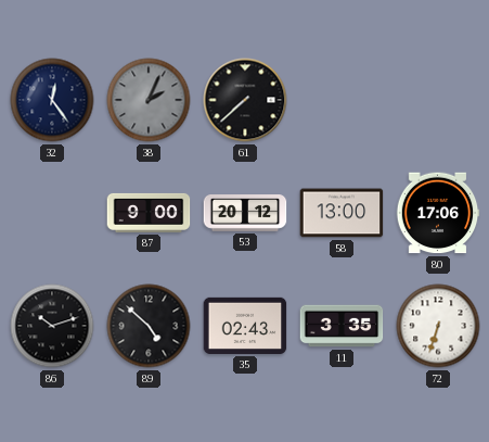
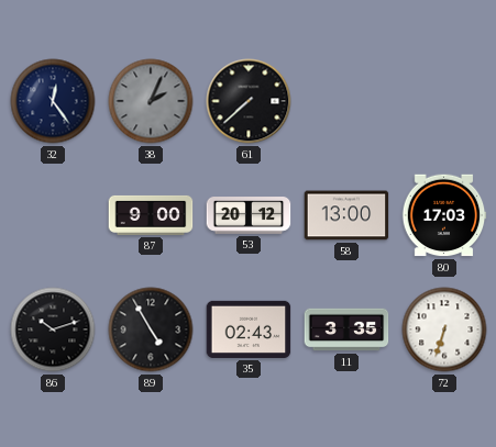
80: 17:06 -> 17:03 (444, 215)
89: 4:52 -> 4:55 (151, 329)
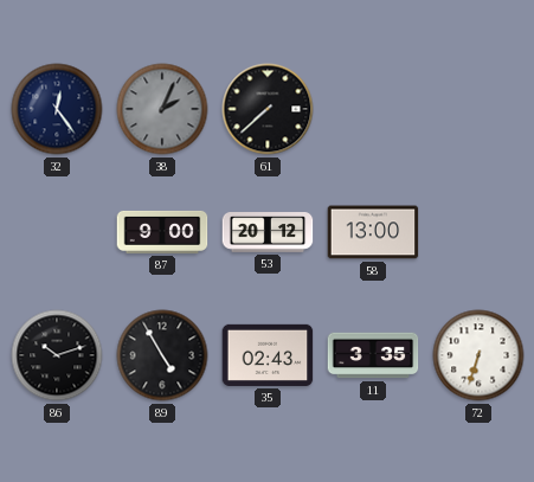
80: 17:03 -> none (444, 215)
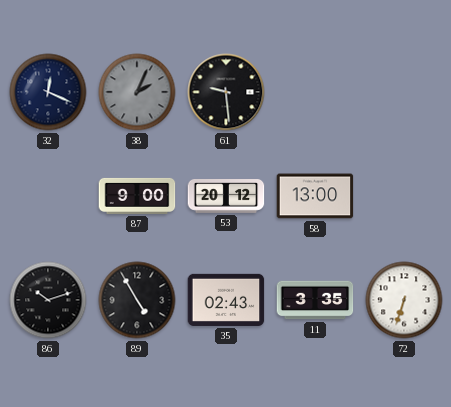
32: 12:24 -> 12:19 (48, 92)
61: 7:38 -> 9:29 (226, 92)
